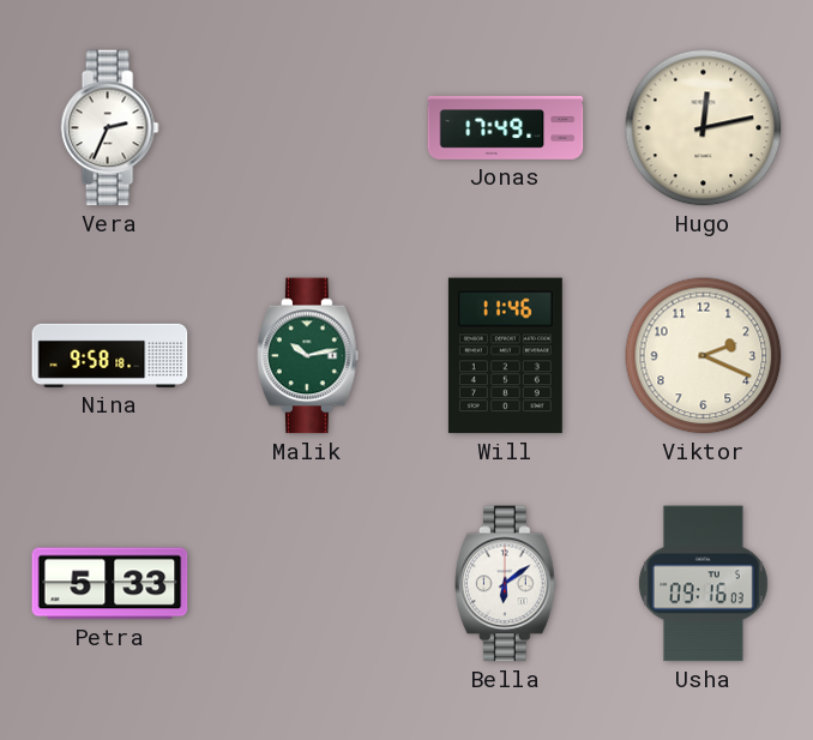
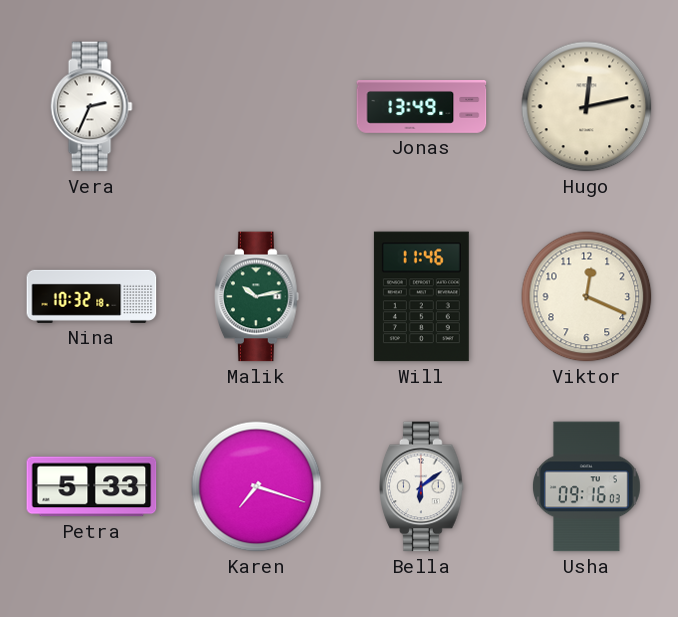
Jonas: 17:49 -> 13:49 (422, 107)
Nina: 9:58 -> 10:32 (92, 296)
Viktor: 2:19 -> 12:19 (587, 297)
Karen: none -> 7:18 (257, 487)
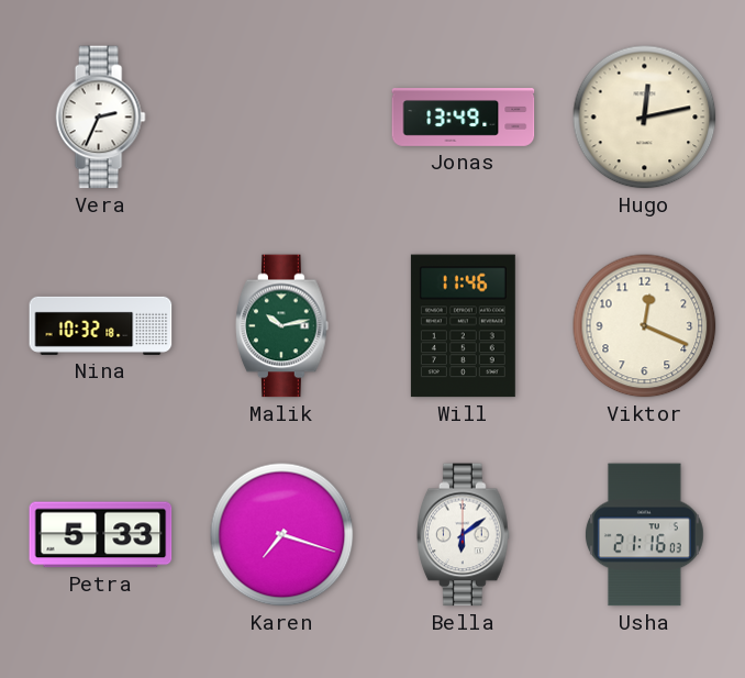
Usha: 09:16 -> 21:16 (644, 535)
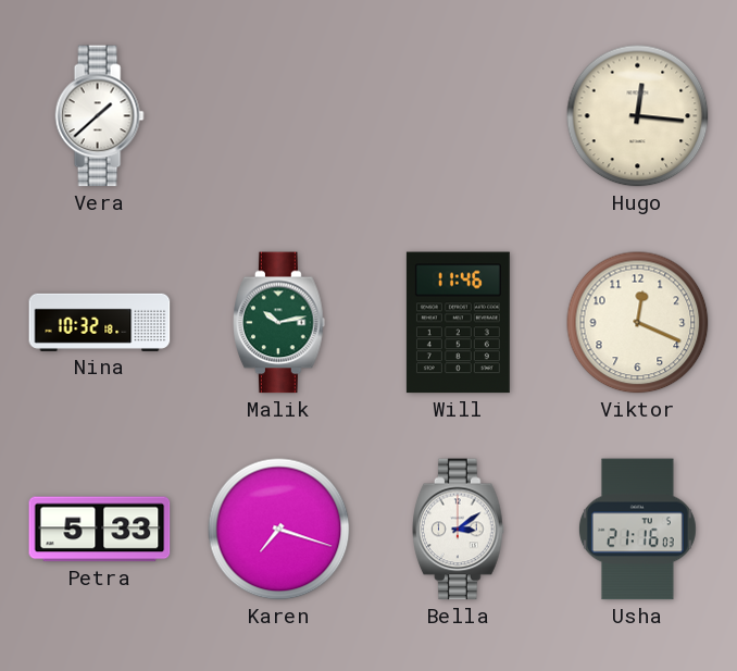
Vera: 2:34 -> 1:38 (99, 116)
Jonas: 13:49 -> none (464, 118)
Hugo: 12:13 -> 12:16 (638, 116)
Bella: 6:09 -> 3:09 (459, 530)
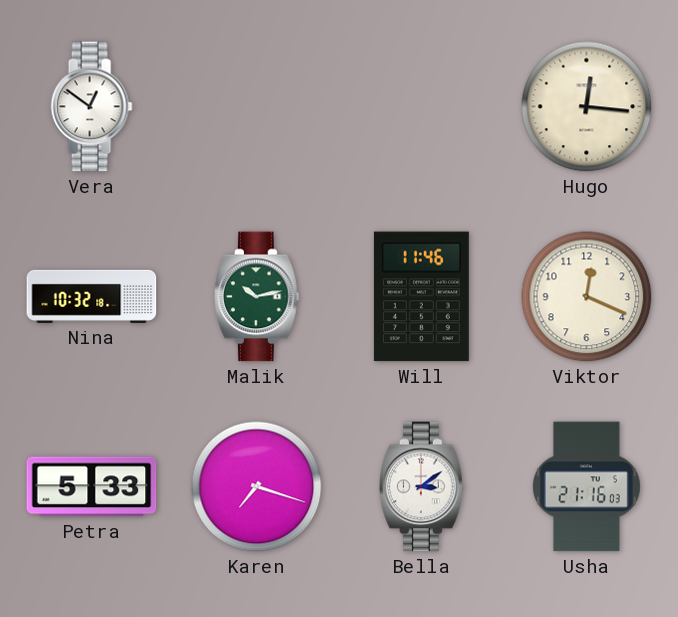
Vera: 1:38 -> 12:51 (91, 107)
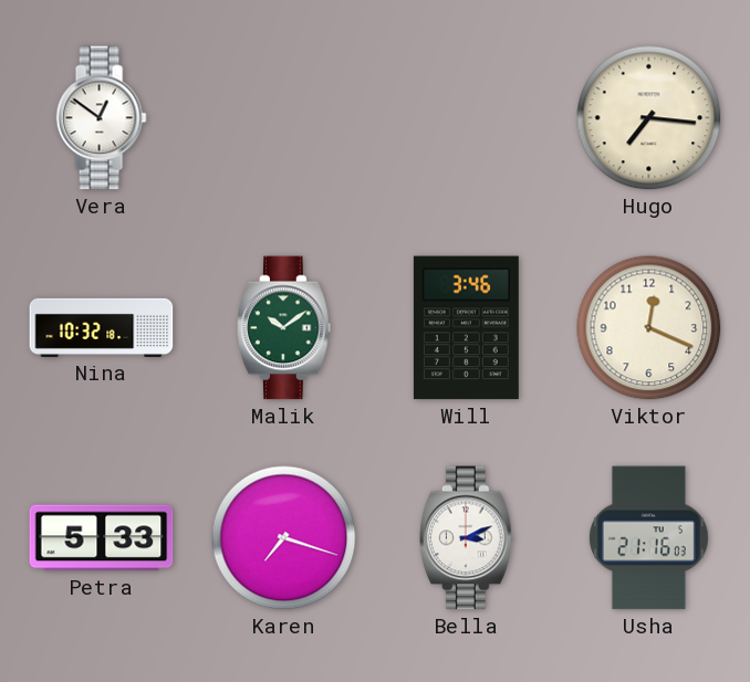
Hugo: 12:16 -> 7:16 (649, 118)
Malik: 10:13 -> 10:09 (284, 328)
Will: 11:46 -> 3:46 (466, 328)
Bella: 3:09 -> 3:11 (467, 538)
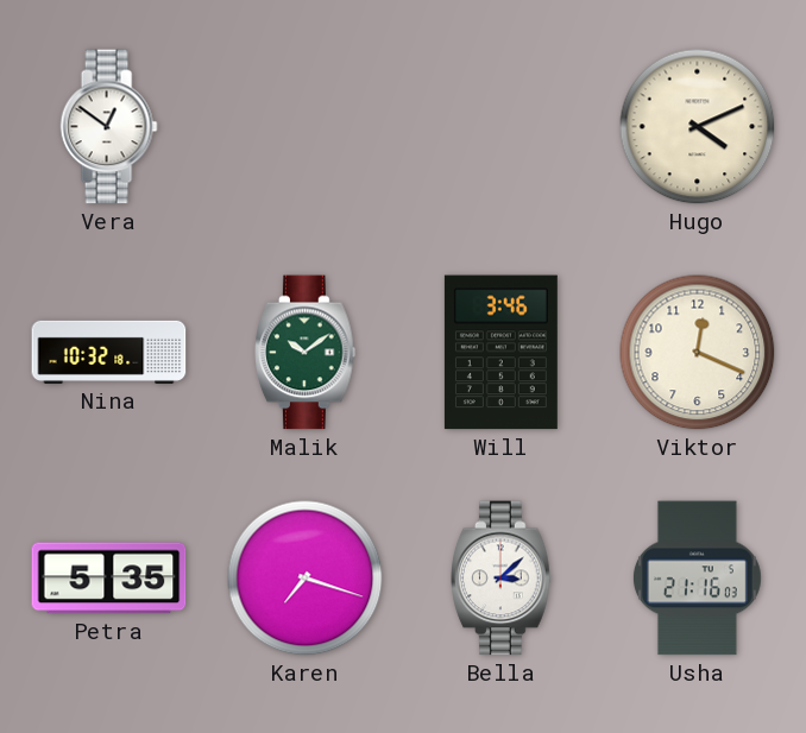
Hugo: 7:16 -> 4:11 (698, 127)
Petra: 5:33 -> 5:35 (109, 579)
Bella: 3:11 -> 3:08 (502, 579)
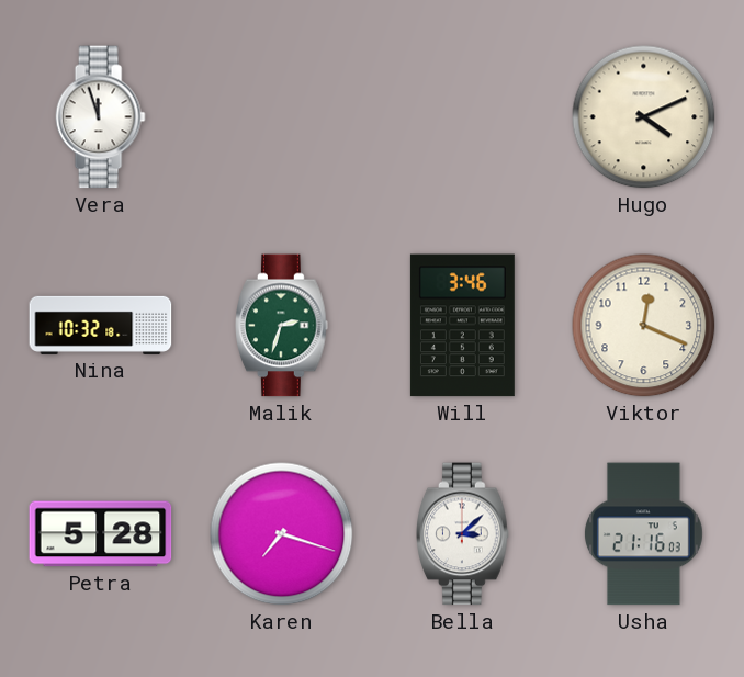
Vera: 12:51 -> 11:57 (100, 117)
Malik: 10:09 -> 2:33 (282, 326)
Petra: 5:35 -> 5:28 (101, 534)
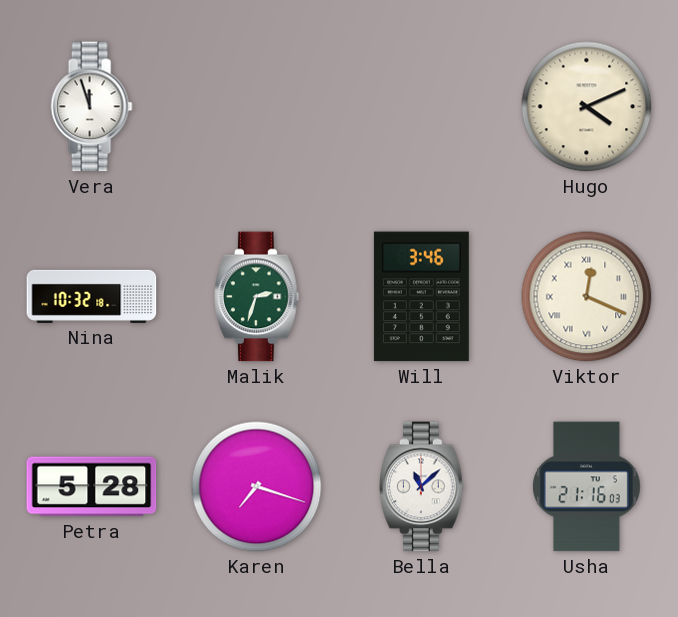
Viktor numerals: Arabic -> Roman (587, 297)
Bella: 3:08 -> 11:08 (422, 487)
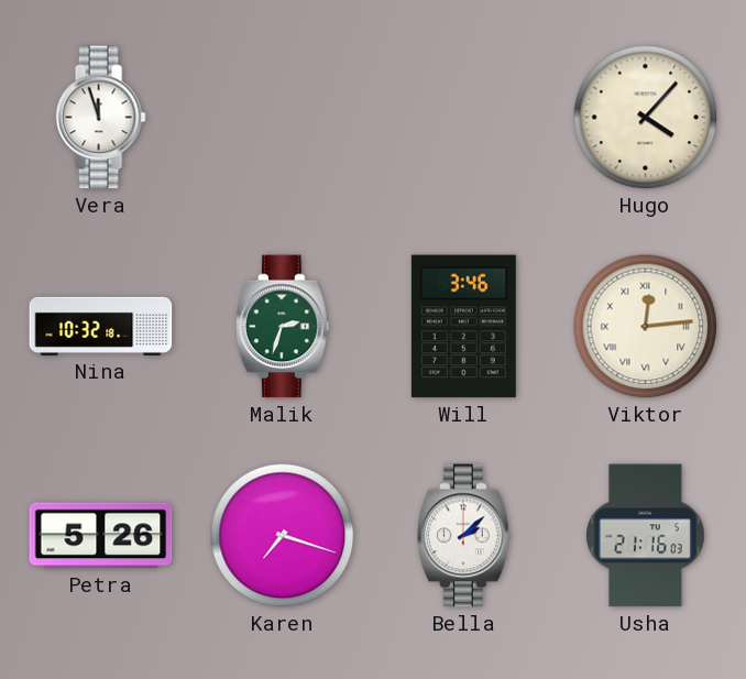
Hugo: 4:11 -> 4:07 (646, 118)
Viktor: 12:19 -> 12:14 (646, 327)
Petra: 5:28 -> 5:26 (101, 536)
Bella: 11:08 -> 2:08 (464, 536)
